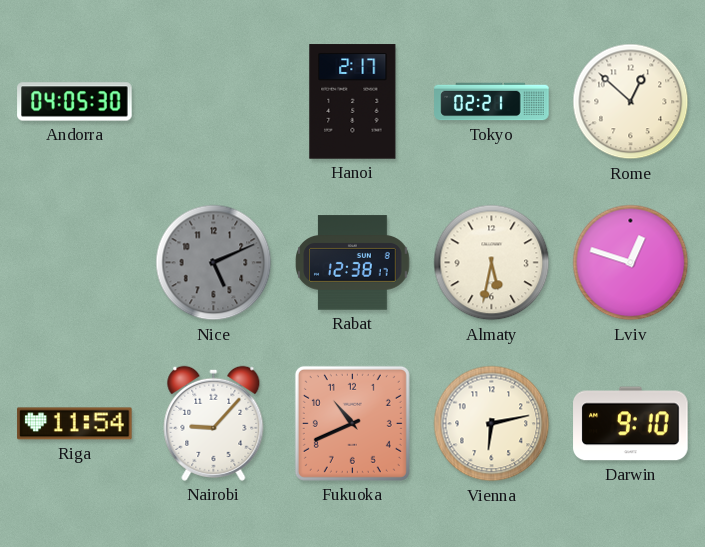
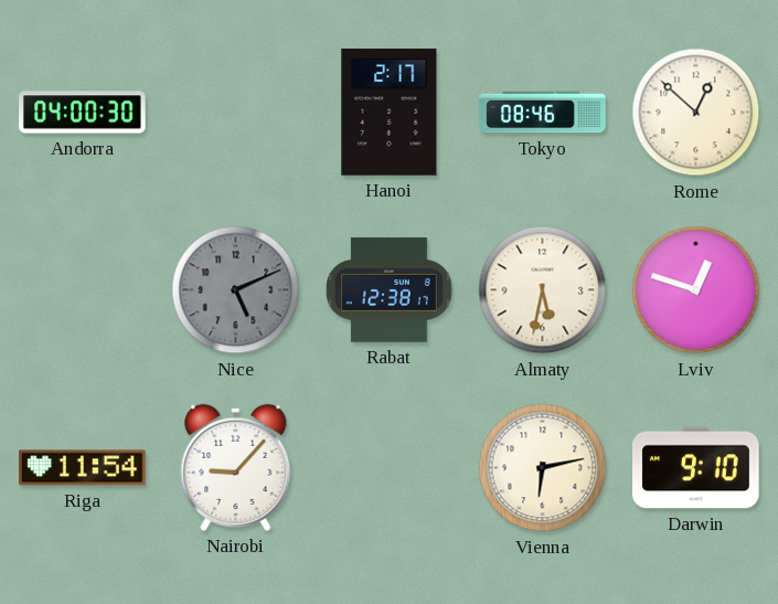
Andorra: 04:05 -> 04:00 (83, 113)
Tokyo: 02:21 -> 08:46 (543, 113)
Fukuoka: 10:41 -> none (352, 423)
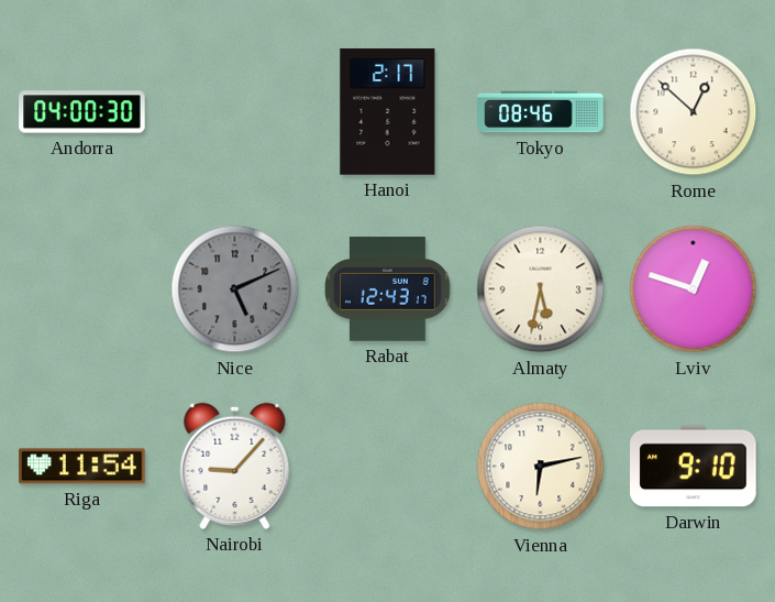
Rabat: 12:38 -> 12:43 (388, 289)
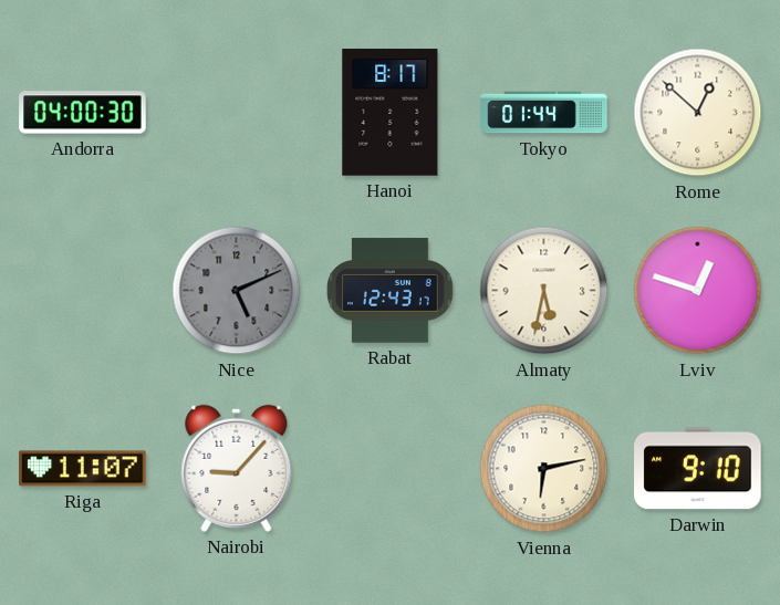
Hanoi: 2:17 -> 8:17 (391, 113)
Tokyo: 08:46 -> 01:44 (544, 113)
Riga: 11:54 -> 11:07 (83, 469)
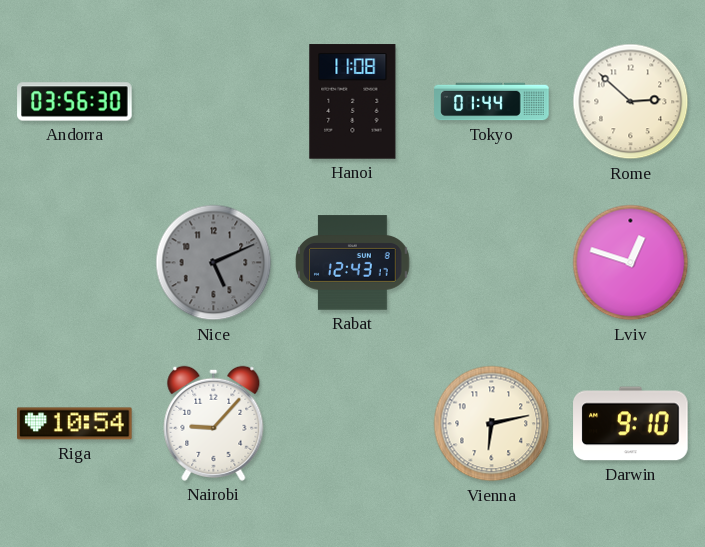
Andorra: 04:00 -> 03:56 (75, 102)
Hanoi: 8:17 -> 11:08 (353, 102)
Rome: 12:52 -> 2:52 (631, 102)
Almaty: 5:32 -> none (544, 291)
Riga: 11:07 -> 10:54 (75, 424)
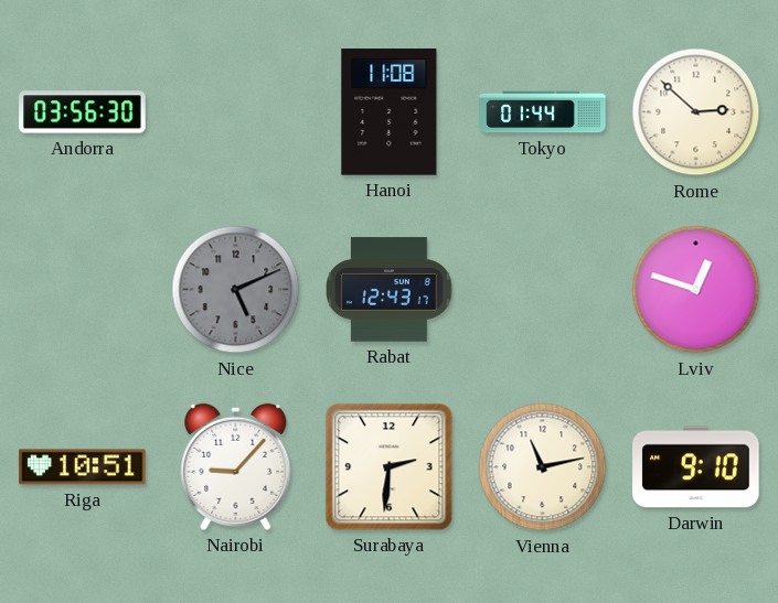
Riga: 10:54 -> 10:51 (83, 467)
Surabaya: none -> 2:31 (390, 467)
Vienna: 6:13 -> 11:13 (543, 467)
